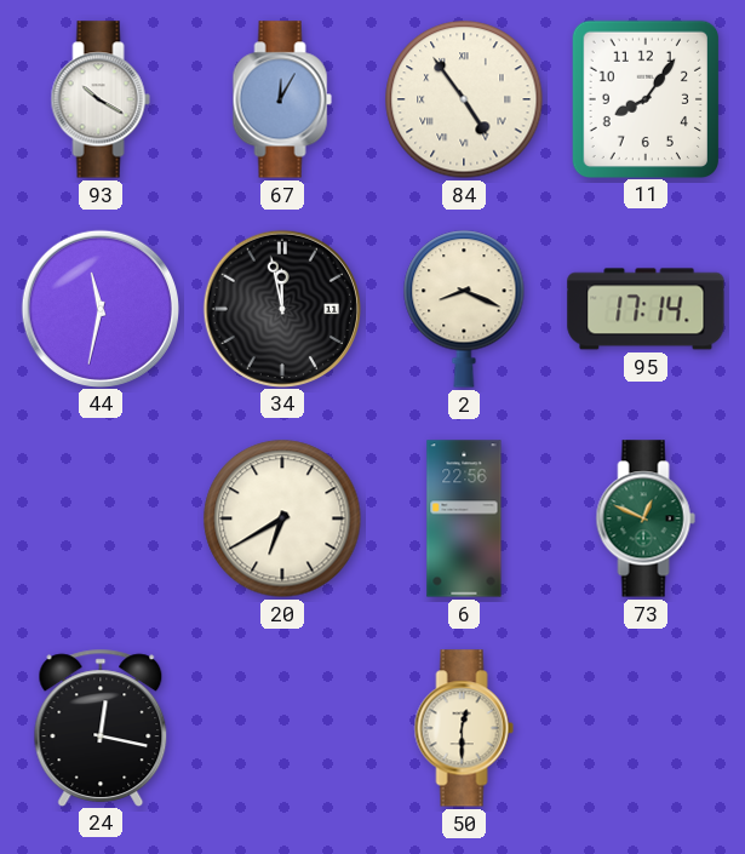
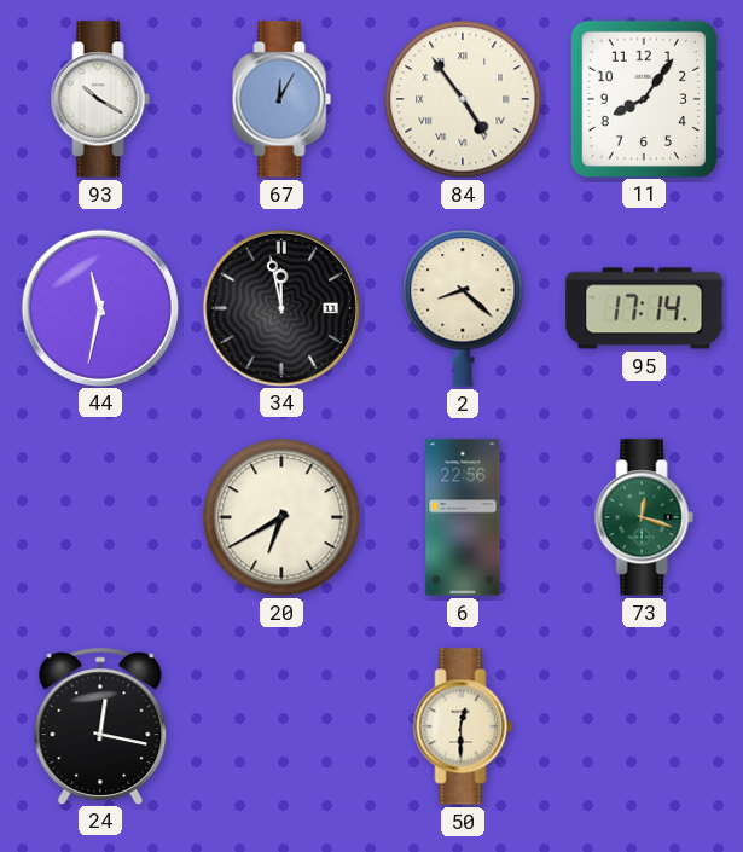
2: 8:19 -> 8:22 (463, 308)
73: 12:49 -> 12:18 (644, 517)
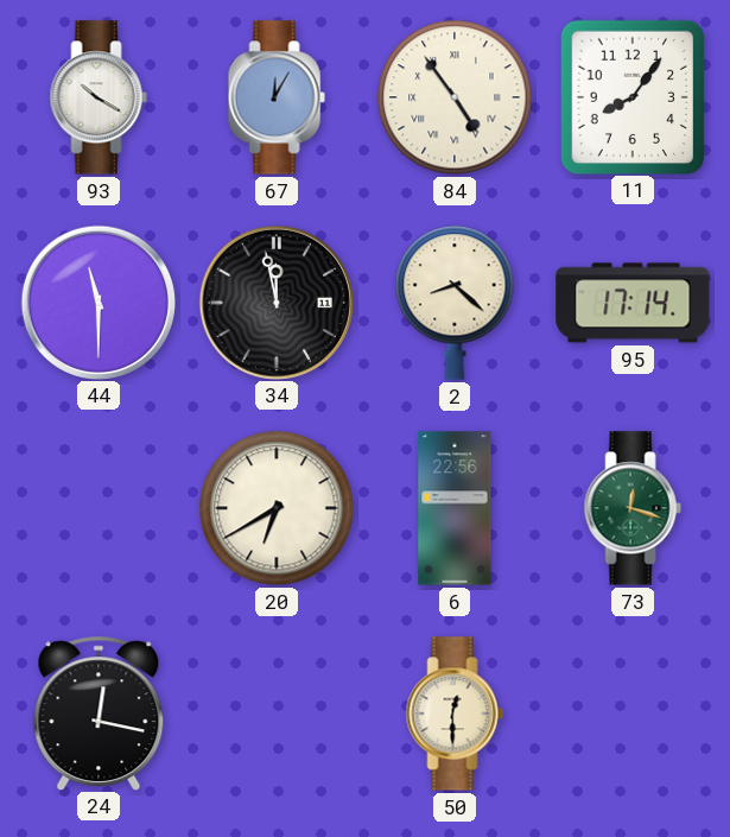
44: 11:32 -> 11:30 (97, 302)
